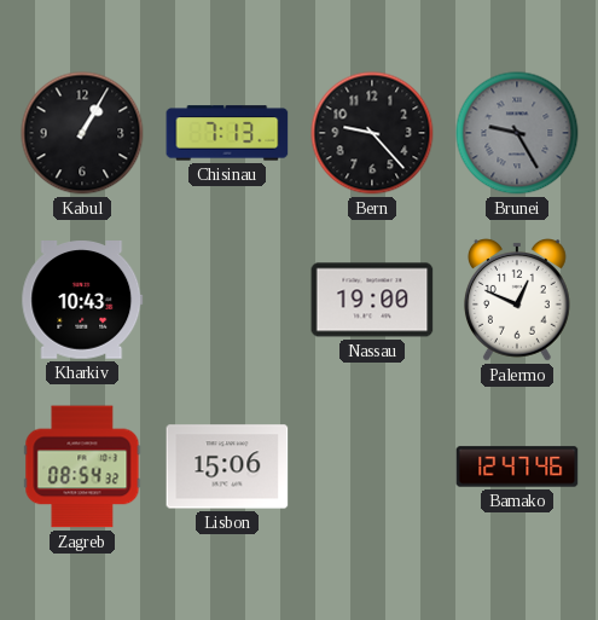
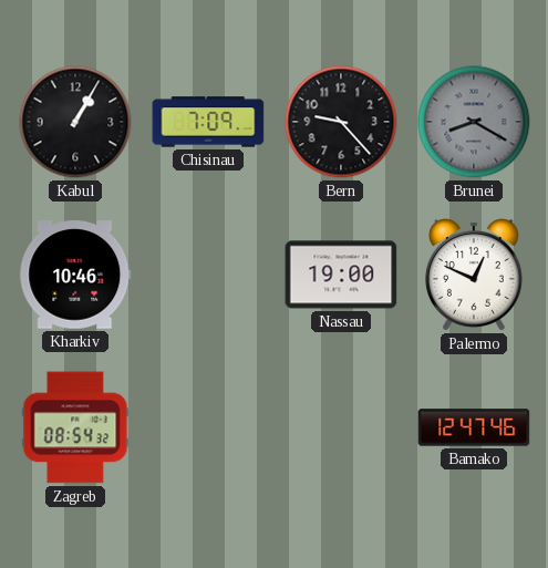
Chisinau: 7:13 -> 7:09 (208, 122)
Brunei: 9:25 -> 8:20 (474, 122)
Kharkiv: 10:43 -> 10:46 (75, 275)
Lisbon: 15:06 -> none (227, 467)
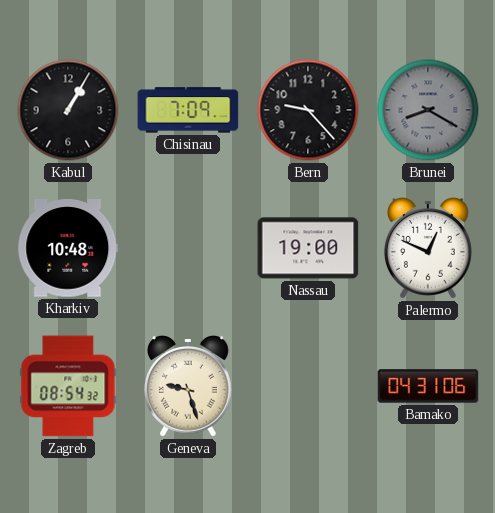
Kharkiv: 10:46 -> 10:48 (68, 248)
Geneva: none -> 9:27 (188, 387)
Bamako: 12:47 -> 04:31 (428, 386)
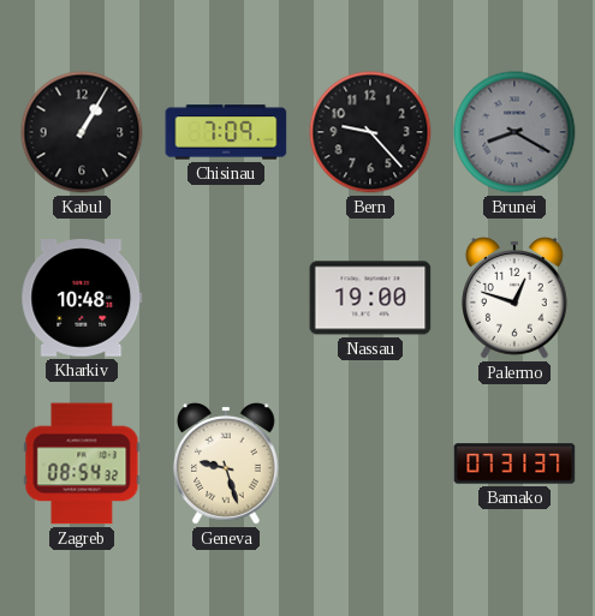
Palermo: 12:49 -> 12:48 (514, 299)
Bamako: 04:31 -> 07:31 (514, 464)
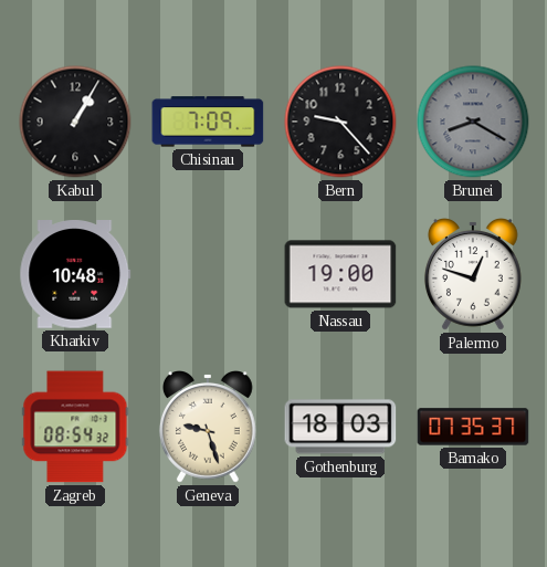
Gothenburg: none -> 18:03 (340, 427)
Bamako: 07:31 -> 07:35 (473, 427)
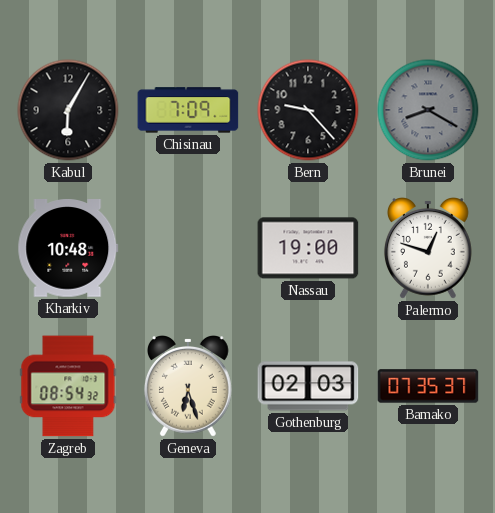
Kabul: 1:05 -> 6:05 (68, 110)
Geneva: 9:27 -> 6:27 (188, 387)
Gothenburg: 18:03 -> 02:03 (308, 386)
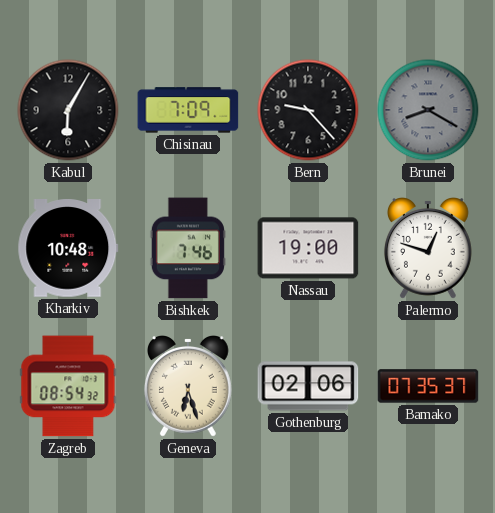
Bishkek: none -> 7:46 (188, 248)
Gothenburg: 02:03 -> 02:06 (308, 386)
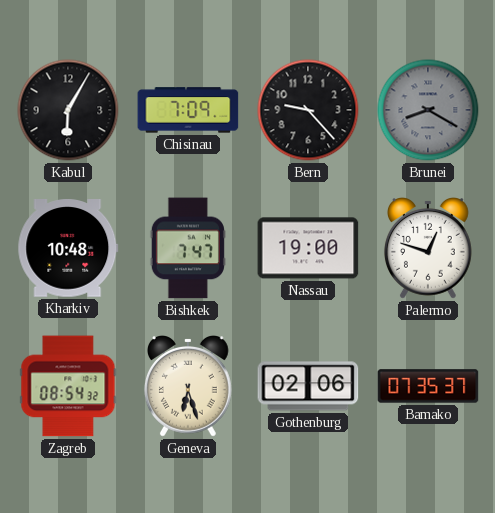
Bishkek: 7:46 -> 7:47 (188, 248)
